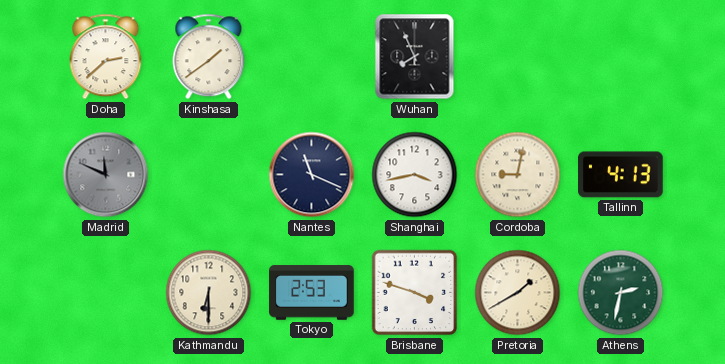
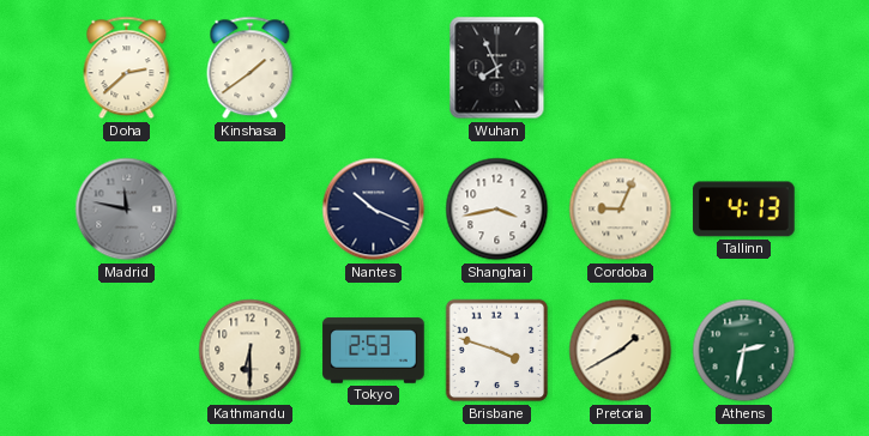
Madrid: 11:49 -> 11:47 (127, 210)
Nantes: 11:19 -> 10:19 (374, 210)
Cordoba: 9:02 -> 9:04 (621, 210)
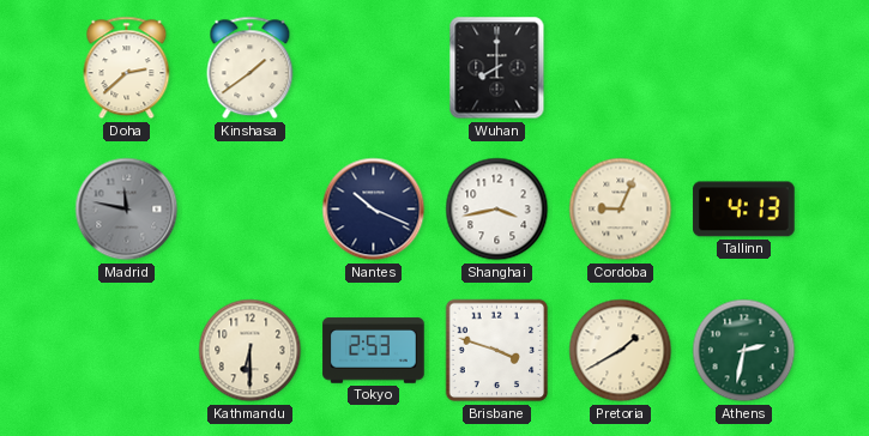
Wuhan: 7:56 -> 8:00 (497, 68)
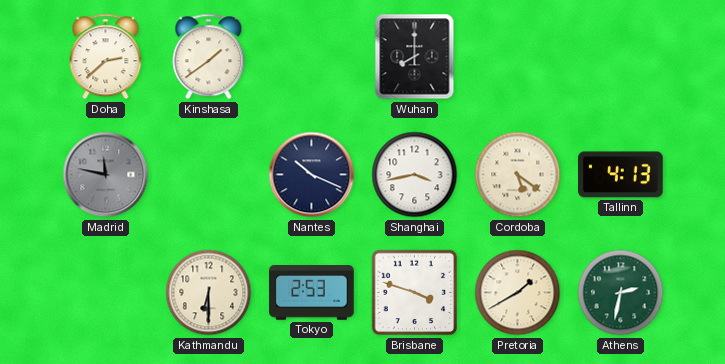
Cordoba: 9:04 -> 5:21 (518, 175)
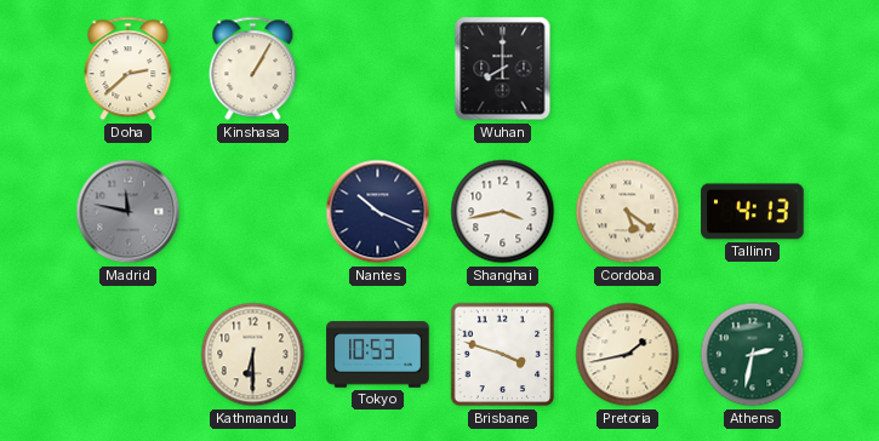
Kinshasa: 1:39 -> 1:05 (253, 69)
Tokyo: 2:53 -> 10:53 (378, 355)
Pretoria: 1:40 -> 1:43 (628, 355)
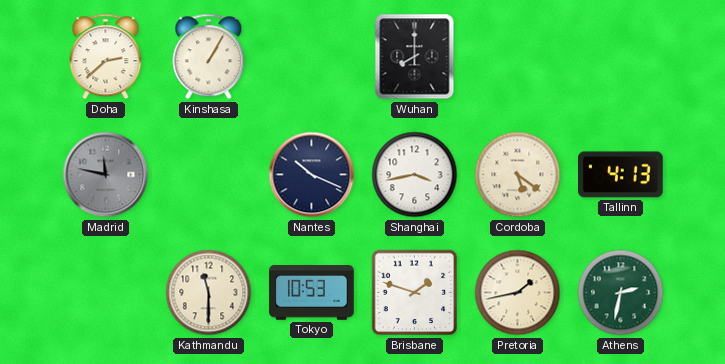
Kathmandu: 6:30 -> 11:30 (209, 293)
Brisbane: 3:48 -> 1:48 (415, 293)
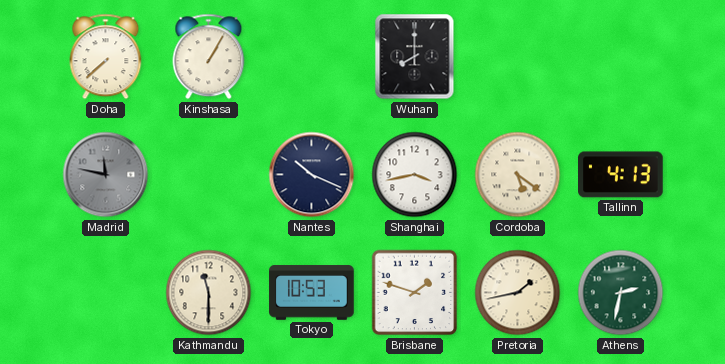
Doha: 2:38 -> 7:38 (106, 57)
